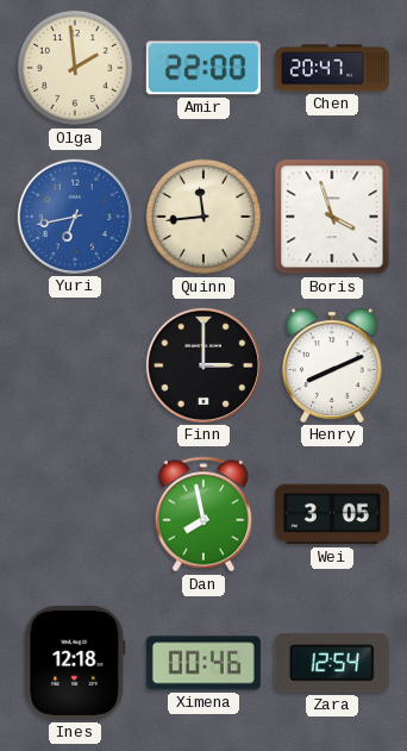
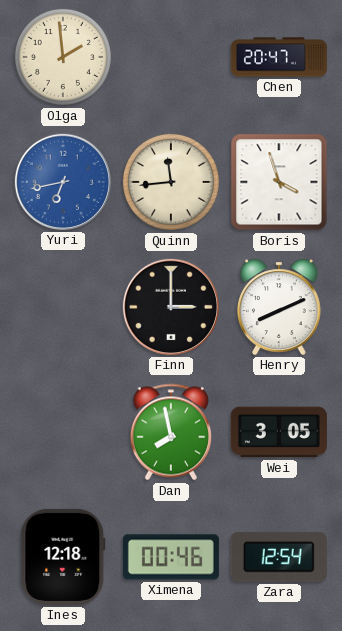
Amir: 22:00 -> none (203, 68)
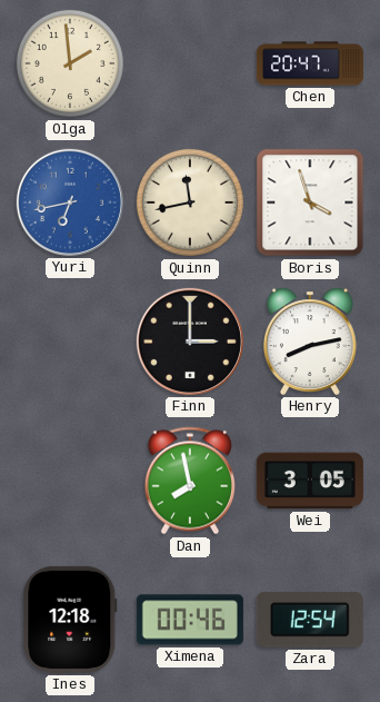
Quinn: 11:44 -> 11:43 (190, 202)
Henry: 8:11 -> 8:13 (310, 342)
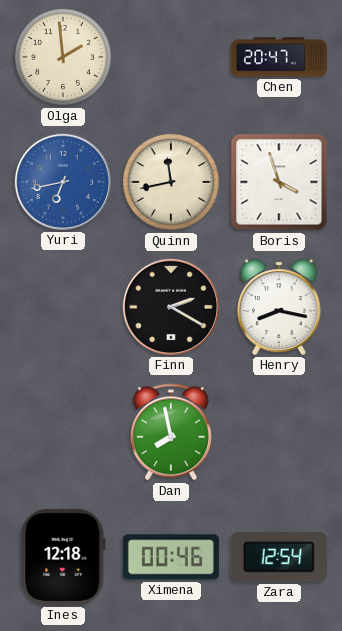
Finn: 3:00 -> 2:20 (171, 307)
Henry: 8:13 -> 8:17 (279, 307)
Wei: 3:05 -> none (310, 481)
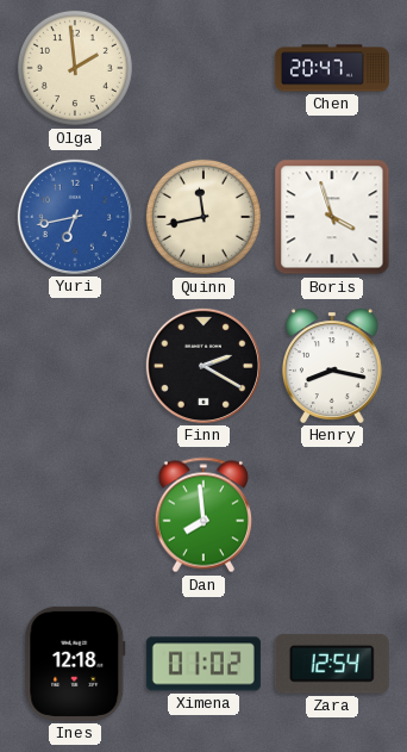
Dan: 7:58 -> 7:59 (203, 515)
Ximena: 00:46 -> 01:02 (203, 664)
